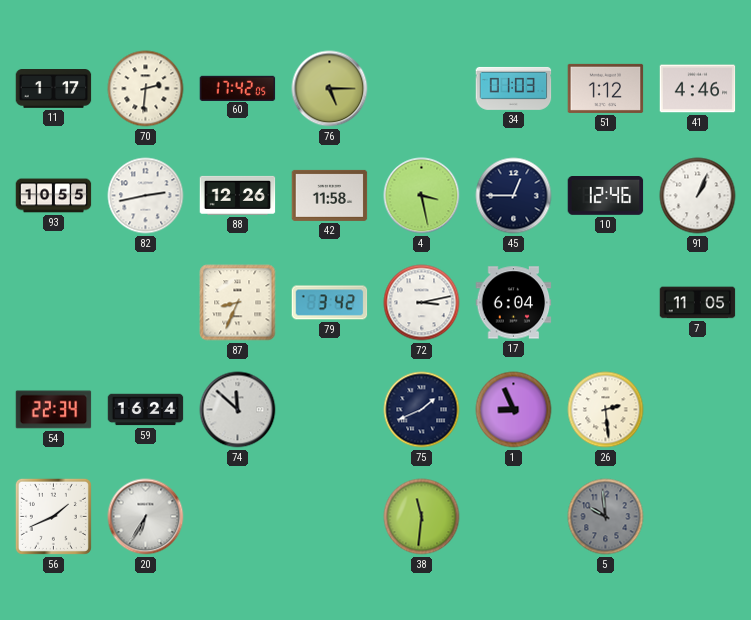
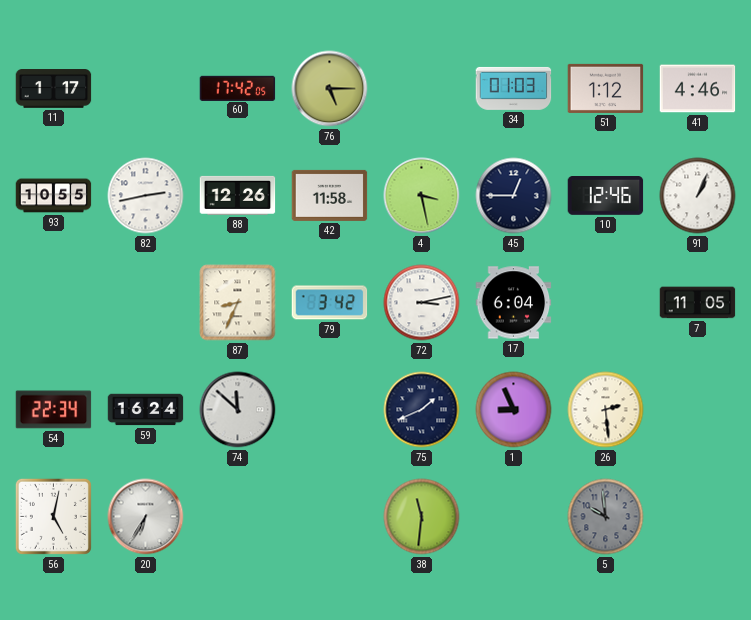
70: 2:31 -> none (146, 89)
56: 1:41 -> 5:02 (53, 516)
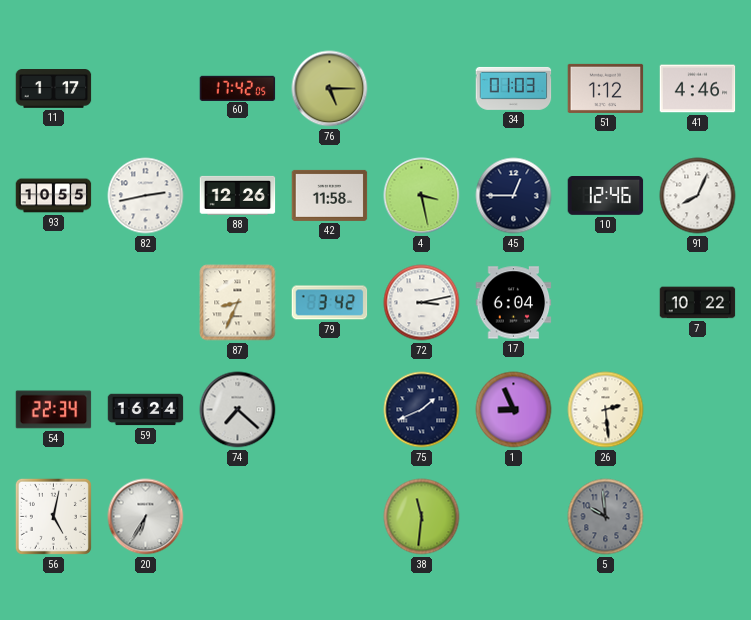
91: 1:04 -> 8:04 (698, 196)
7: 11:05 -> 10:22 (698, 303)
74: 11:52 -> 7:22 (238, 410)
